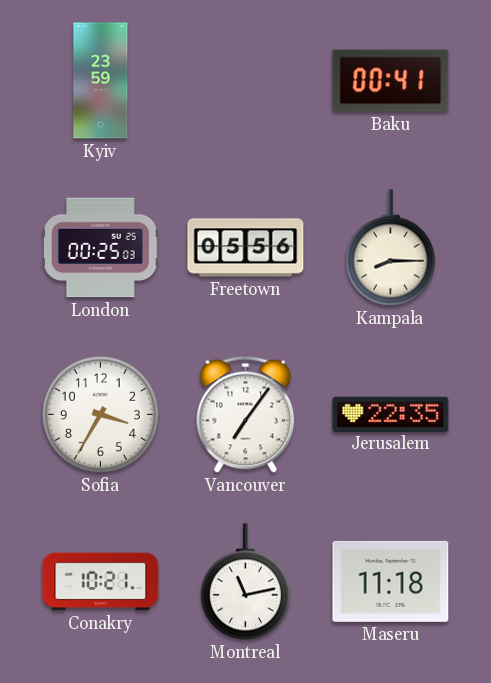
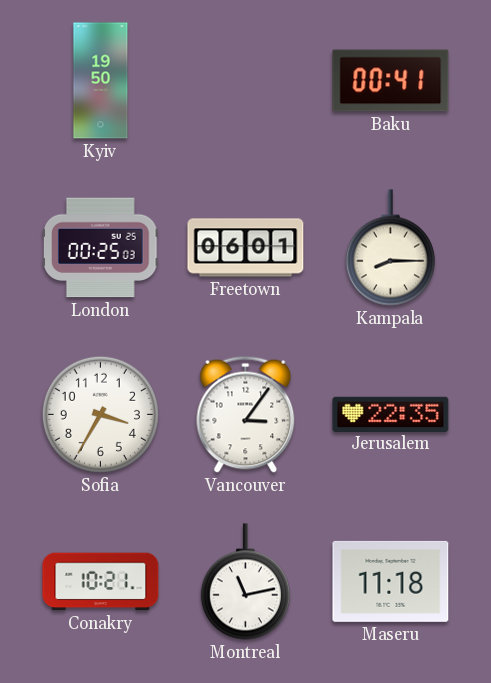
Kyiv: 23:59 -> 19:50 (101, 81)
Freetown: 05:56 -> 06:01 (246, 248)
Vancouver: 7:06 -> 3:06 (246, 414)
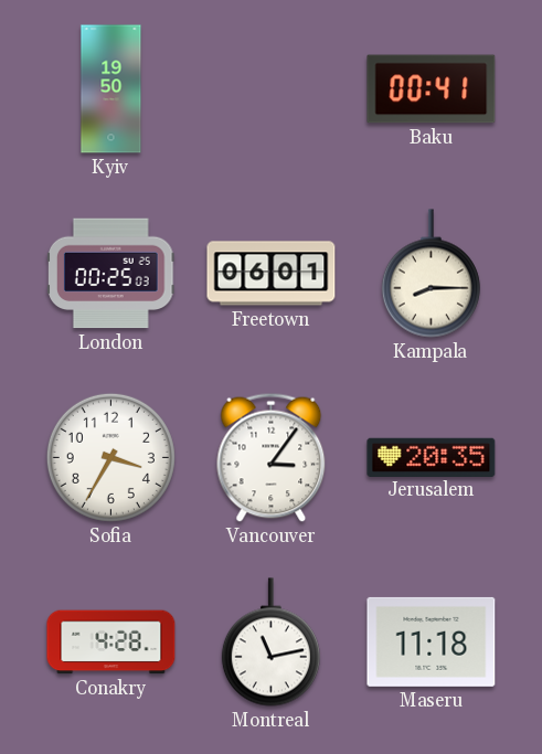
Jerusalem: 22:35 -> 20:35 (432, 457)
Conakry: 10:21 -> 4:28 (111, 643)
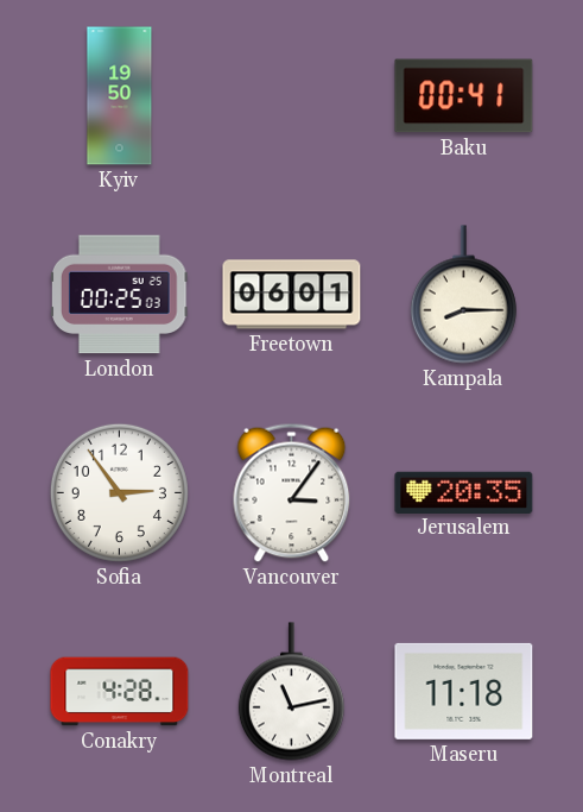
Sofia: 3:35 -> 2:54 (119, 492)
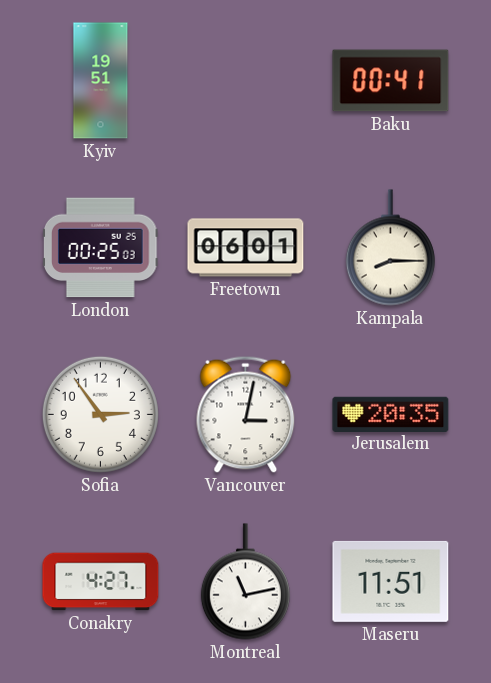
Kyiv: 19:50 -> 19:51 (101, 81)
Vancouver: 3:06 -> 3:02 (246, 414)
Conakry: 4:28 -> 4:27 (101, 582)
Maseru: 11:18 -> 11:51 (391, 581)
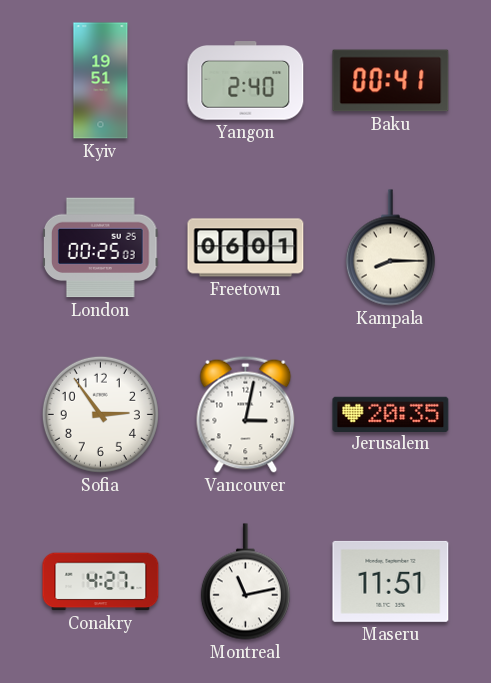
Yangon: none -> 2:40 (246, 81)
